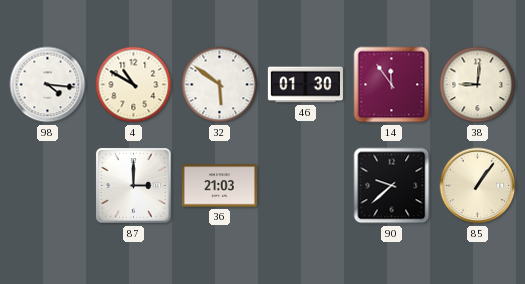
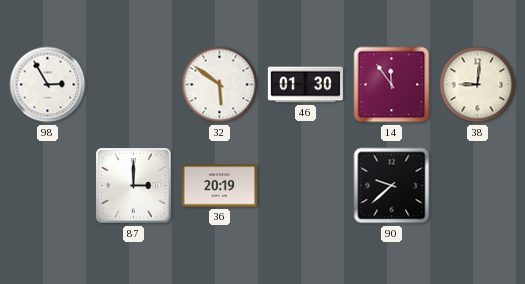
98: 4:16 -> 2:55 (48, 85)
4: 10:50 -> none (134, 85)
36: 21:03 -> 20:19 (219, 186)
85: 1:06 -> none (478, 186)
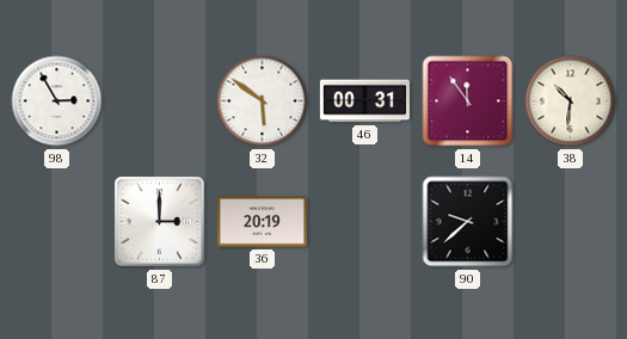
46: 01:30 -> 00:31 (364, 101)
38: 9:01 -> 10:31 (571, 101)
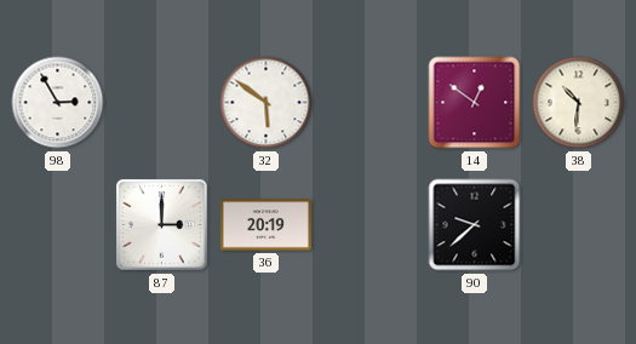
46: 00:31 -> none (364, 101)
14: 11:54 -> 12:51 (475, 103)
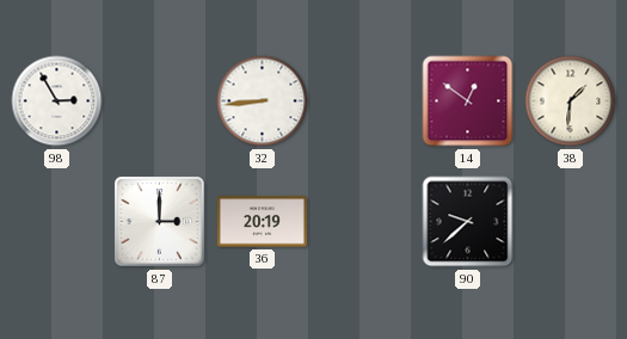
32: 5:51 -> 8:44 (263, 101)
38: 10:31 -> 1:31 (571, 101)
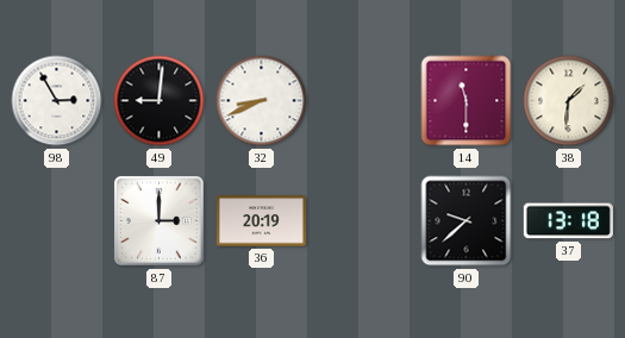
49: none -> 9:01 (160, 101)
32: 8:44 -> 8:41 (262, 101)
14: 12:51 -> 11:30 (467, 101)
37: none -> 13:18 (568, 221)
